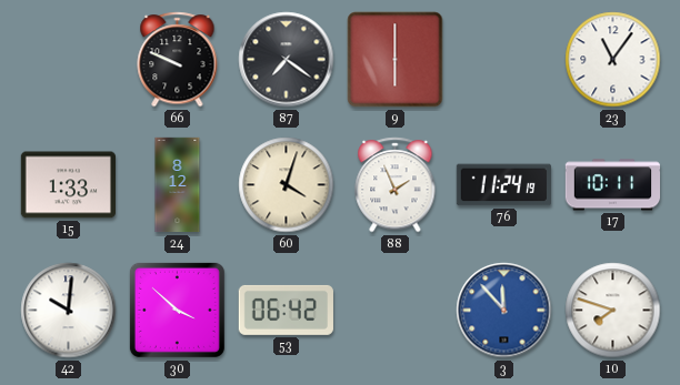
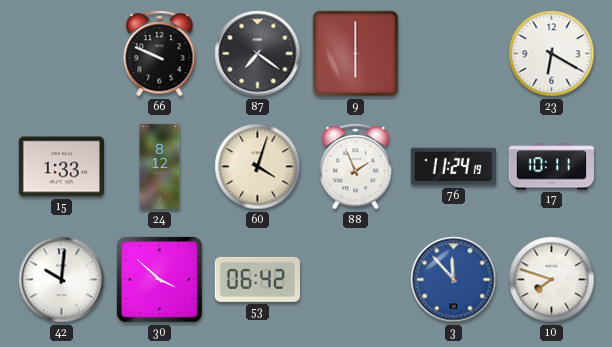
23: 11:06 -> 6:20 (552, 54)
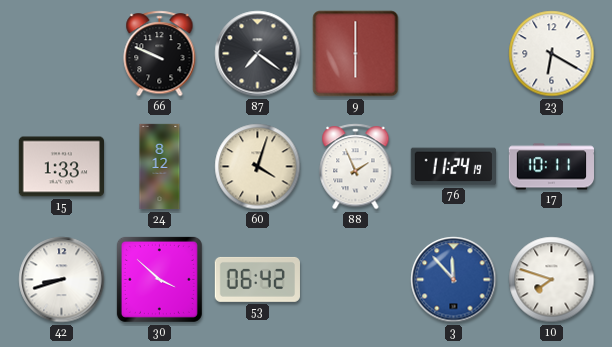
42: 10:01 -> 8:42 (62, 280)
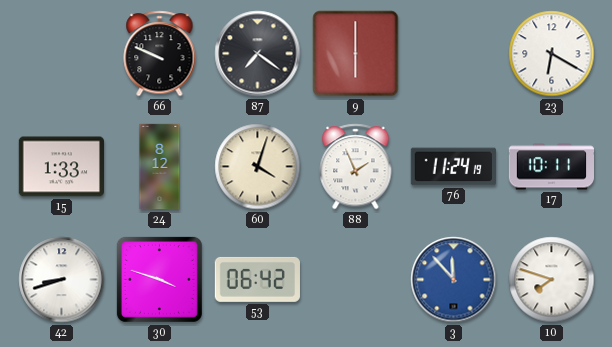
30: 3:52 -> 3:48 (159, 279)
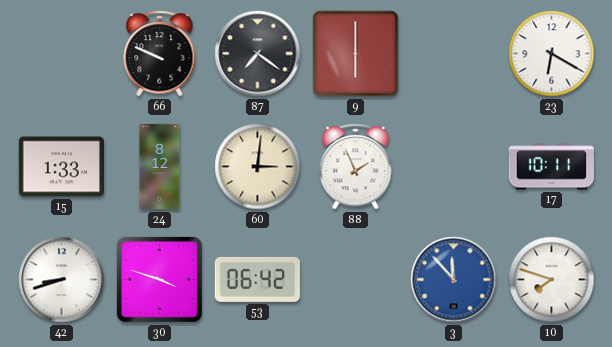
60: 4:03 -> 3:01 (258, 167)
76: 11:24 -> none (453, 167)
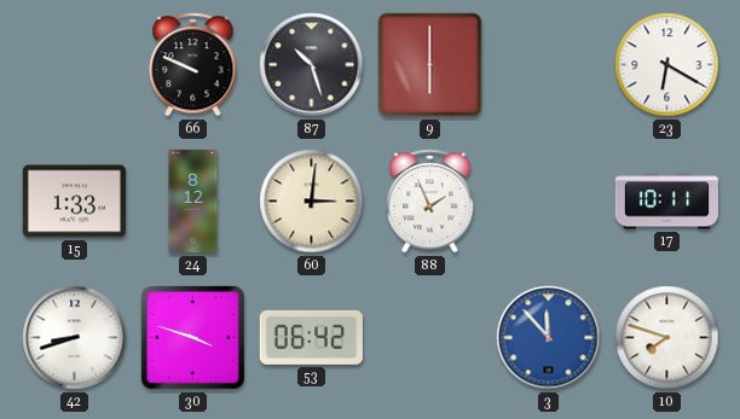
87: 7:21 -> 10:27 (312, 65)
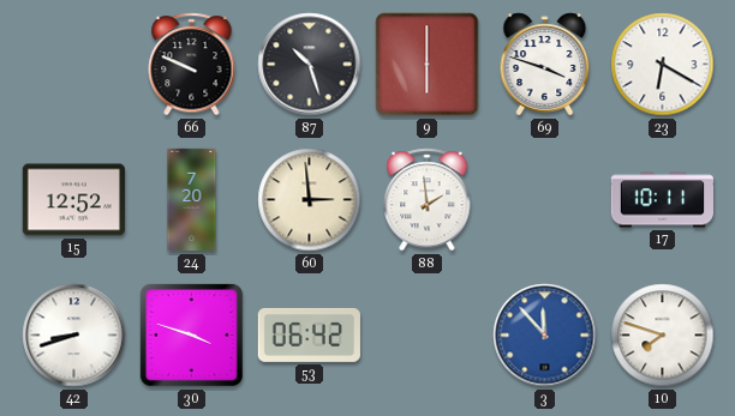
69: none -> 3:48 (545, 65)
15: 1:33 -> 12:52 (73, 200)
24: 8:12 -> 7:20 (192, 200)
60: 3:01 -> 2:59 (310, 200)
88: 1:56 -> 1:59 (428, 200)
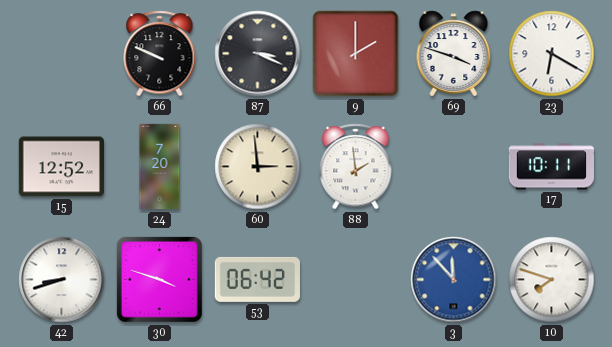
87: 10:27 -> 3:19 (258, 54)
9: 6:00 -> 2:00 (356, 54)
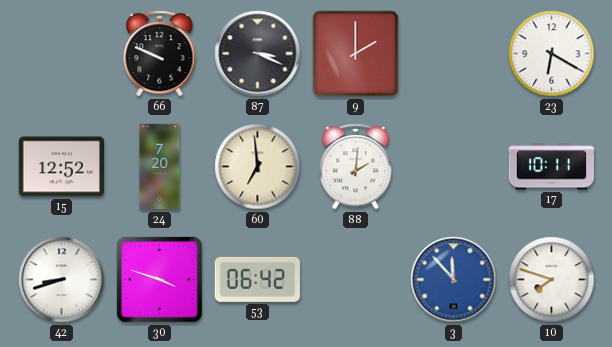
69: 3:48 -> none (454, 54)
60: 2:59 -> 6:59 (258, 167)
88: 1:59 -> 2:01 (356, 167)
